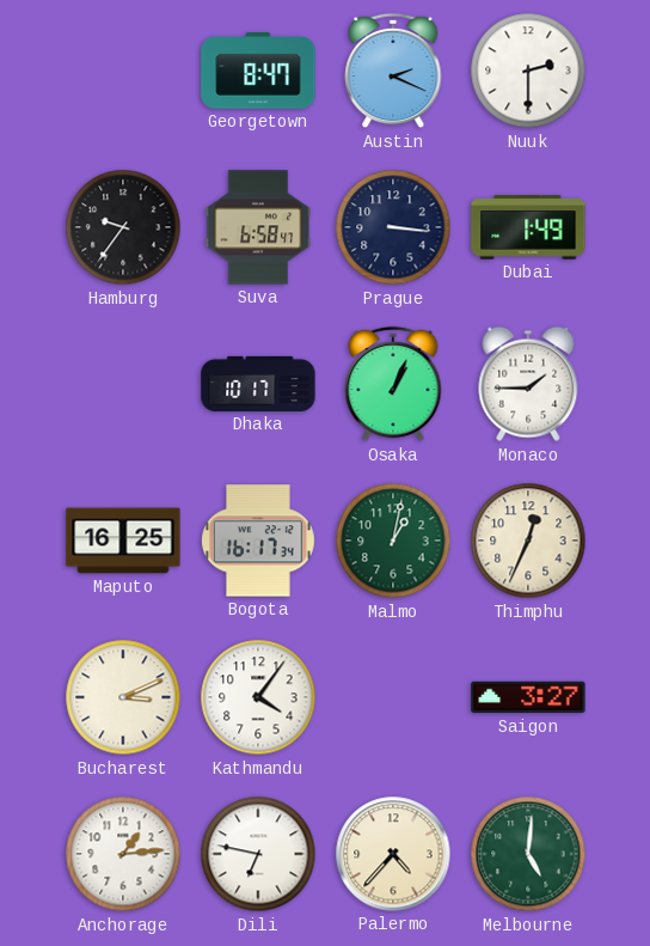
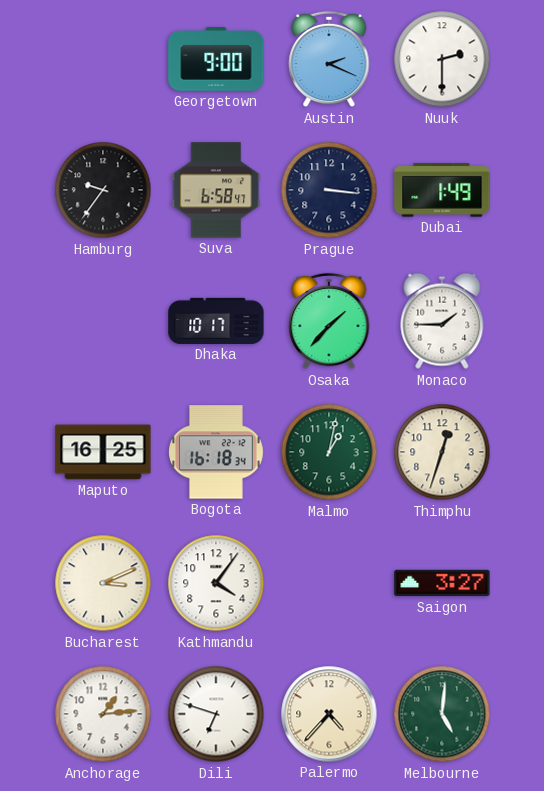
Georgetown: 8:47 -> 9:00 (216, 60)
Osaka: 1:04 -> 1:37 (329, 321)
Bogota: 16:17 -> 16:18 (217, 452)
Thimphu: 12:34 -> 12:33 (442, 452)
Dili: 6:47 -> 6:48 (216, 714)
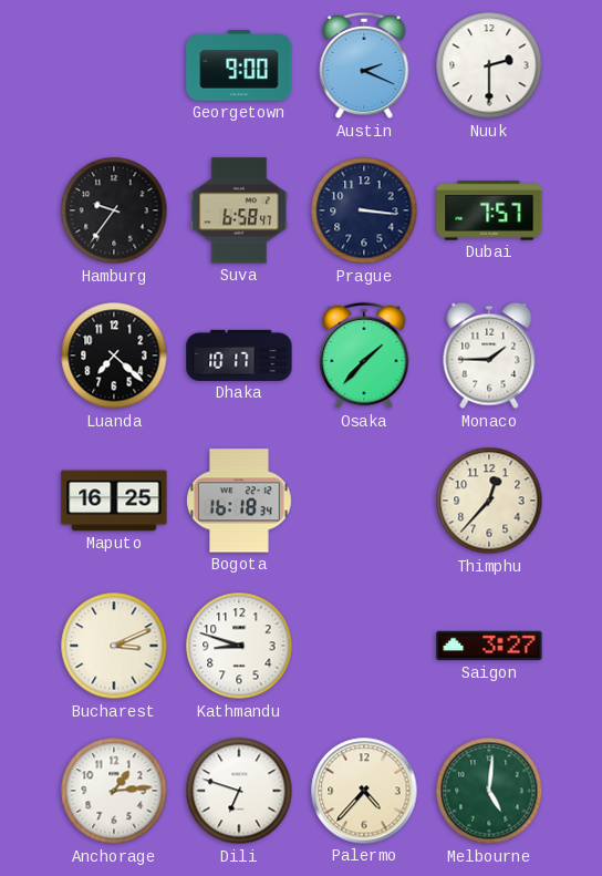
Dubai: 1:49 -> 7:57 (489, 210)
Luanda: none -> 7:22 (114, 355)
Malmo: 1:02 -> none (329, 452)
Thimphu: 12:33 -> 12:37 (489, 501)
Kathmandu: 4:06 -> 8:48 (239, 646)
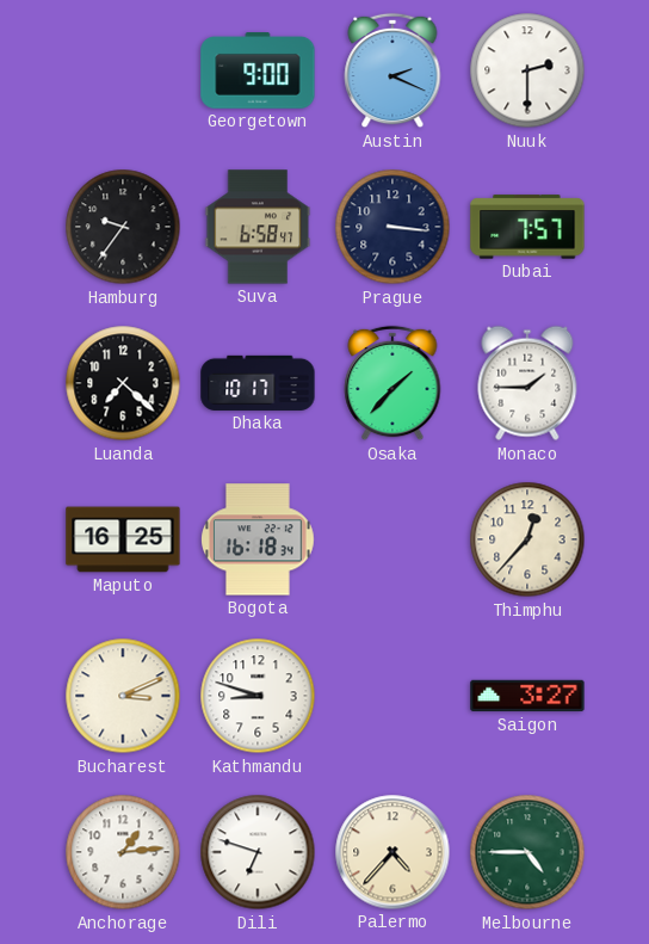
Melbourne: 5:01 -> 4:45 (527, 852)
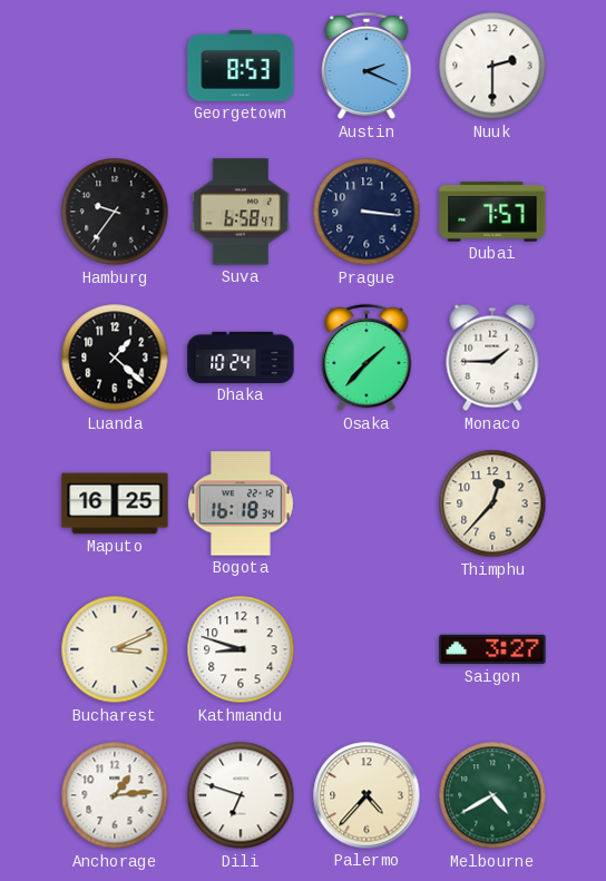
Georgetown: 9:00 -> 8:53 (241, 67)
Luanda: 7:22 -> 1:22 (115, 358)
Dhaka: 10:17 -> 10:24 (241, 358)
Melbourne: 4:45 -> 4:40 (492, 795)
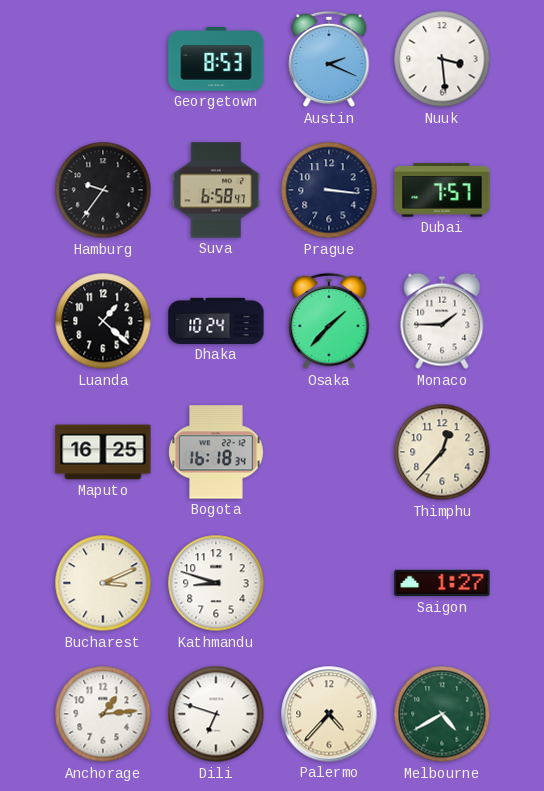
Nuuk: 2:30 -> 3:29 (442, 59)
Saigon: 3:27 -> 1:27 (442, 583)
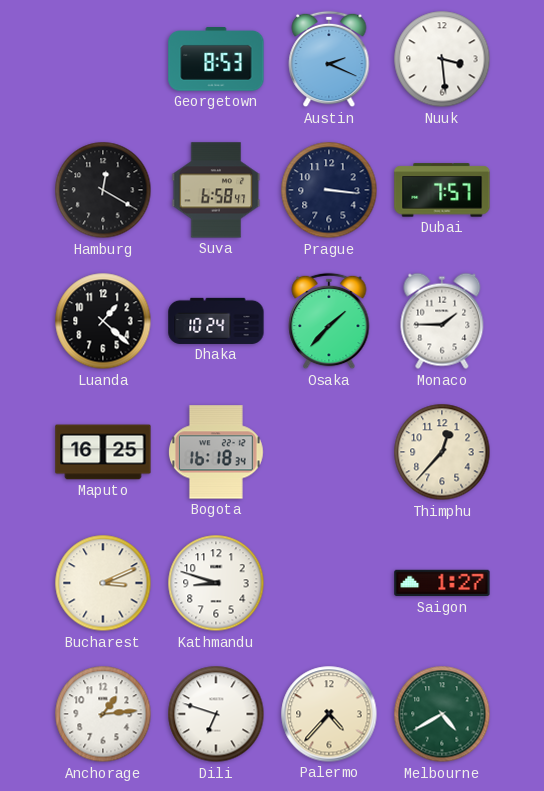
Hamburg: 9:36 -> 12:20 (103, 190)
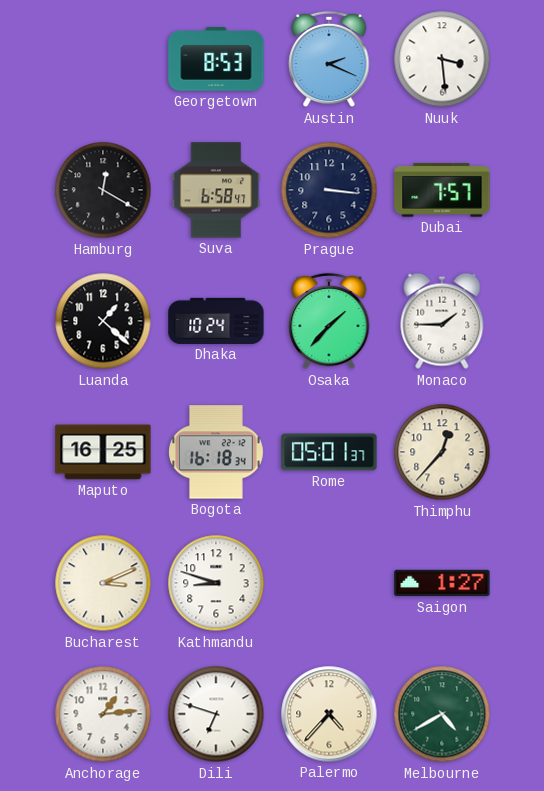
Rome: none -> 05:01 (329, 452)
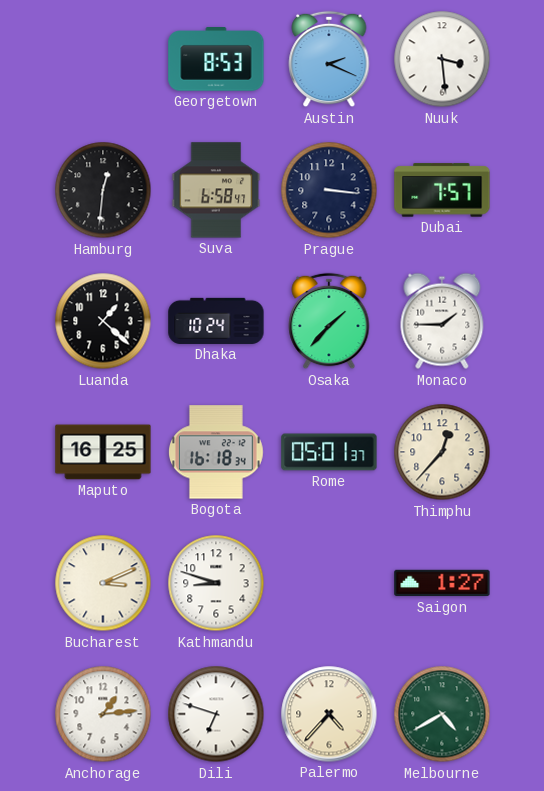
Hamburg: 12:20 -> 12:31 (103, 190)
